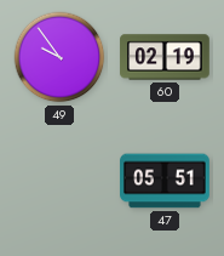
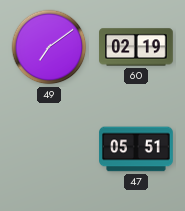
49: 9:54 -> 7:09 (49, 47)
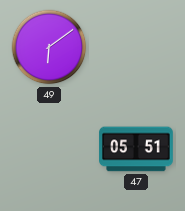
49: 7:09 -> 6:09 (49, 47)
60: 02:19 -> none (136, 47)
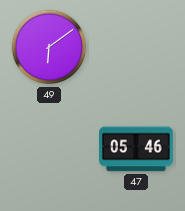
47: 05:51 -> 05:46 (136, 149)
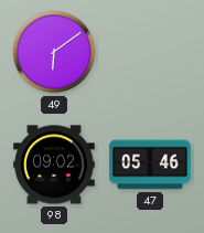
98: none -> 09:02 (54, 165)
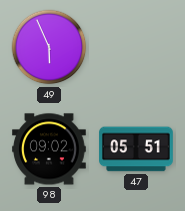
49: 6:09 -> 5:56 (49, 47)
47: 05:46 -> 05:51 (136, 149)
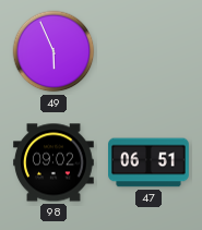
47: 05:51 -> 06:51 (148, 162)
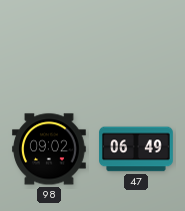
49: 5:56 -> none (54, 51)
47: 06:51 -> 06:49 (136, 149)
